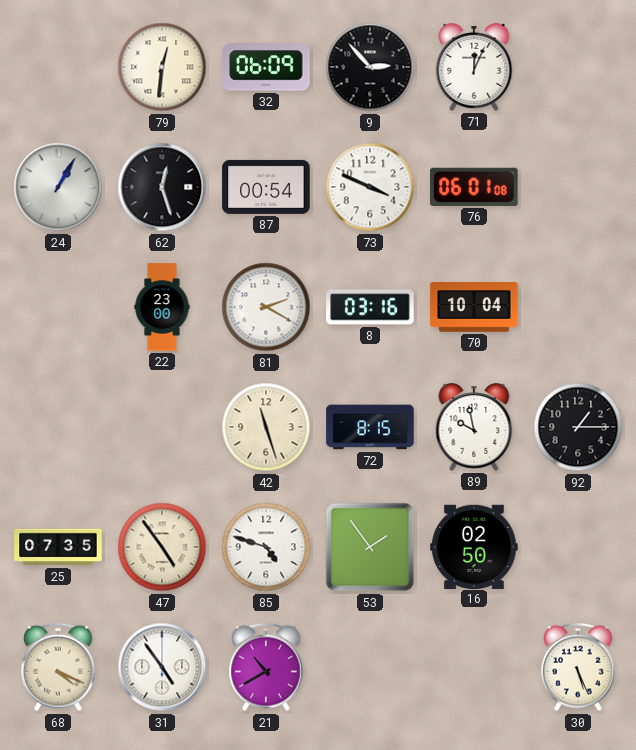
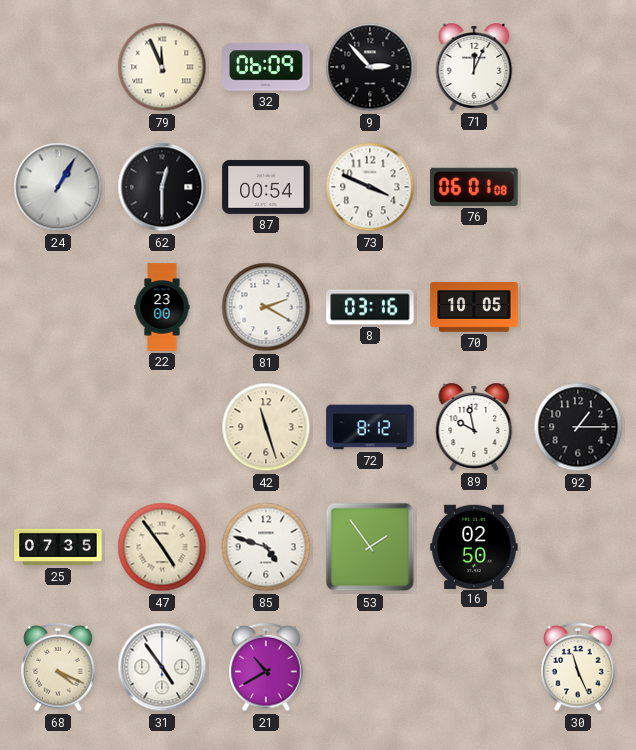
79: 12:31 -> 11:56 (162, 67)
62: 12:27 -> 12:30 (162, 187)
70: 10:04 -> 10:05 (474, 307)
72: 8:15 -> 8:12 (370, 427)
30: 5:26 -> 11:26 (578, 667)
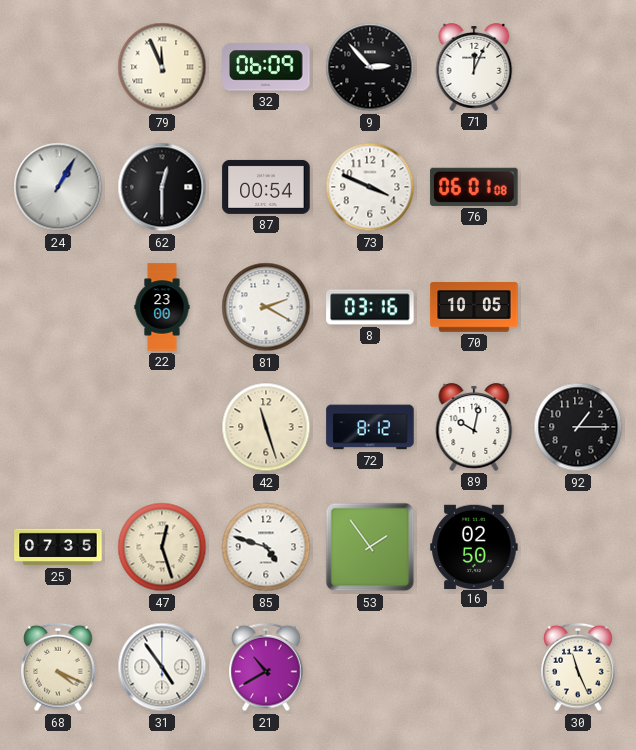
89: 9:58 -> 10:02 (474, 427)
47: 4:54 -> 12:27 (162, 547)
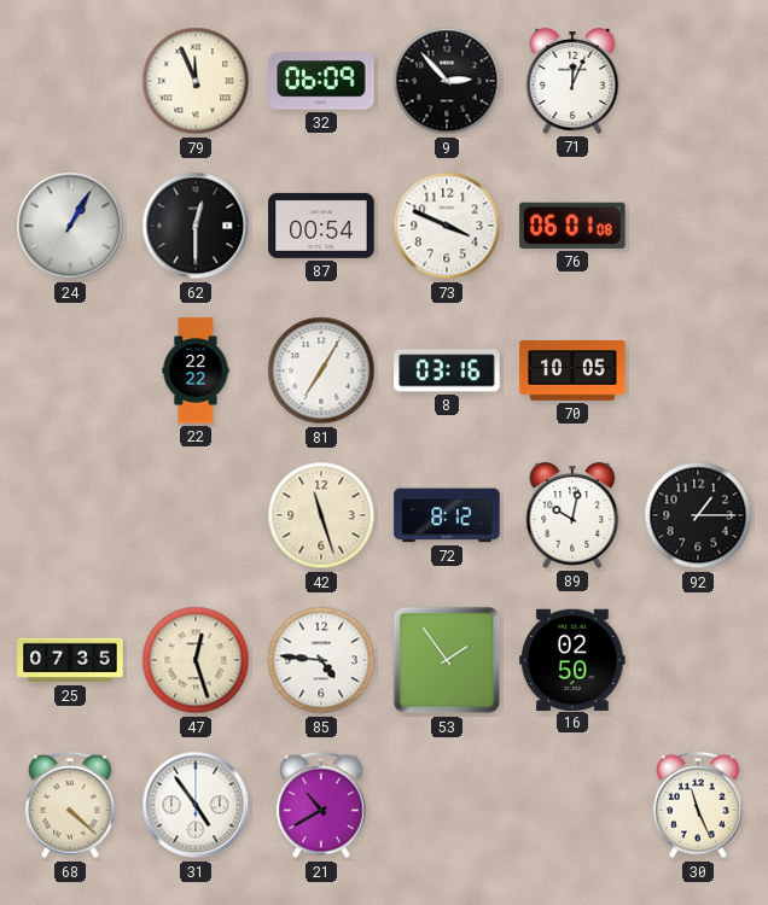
22: 23:00 -> 22:22 (196, 370)
81: 2:20 -> 7:05 (321, 370)
85: 4:48 -> 4:46 (321, 660)
68: 4:19 -> 4:22 (70, 805)
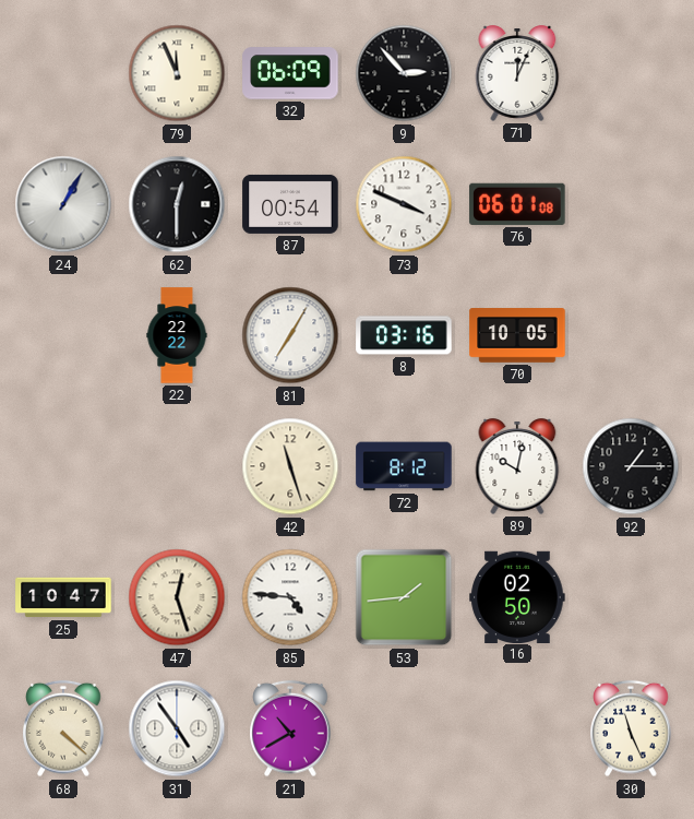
25: 07:35 -> 10:47 (63, 597)
53: 1:54 -> 1:44 (404, 597)
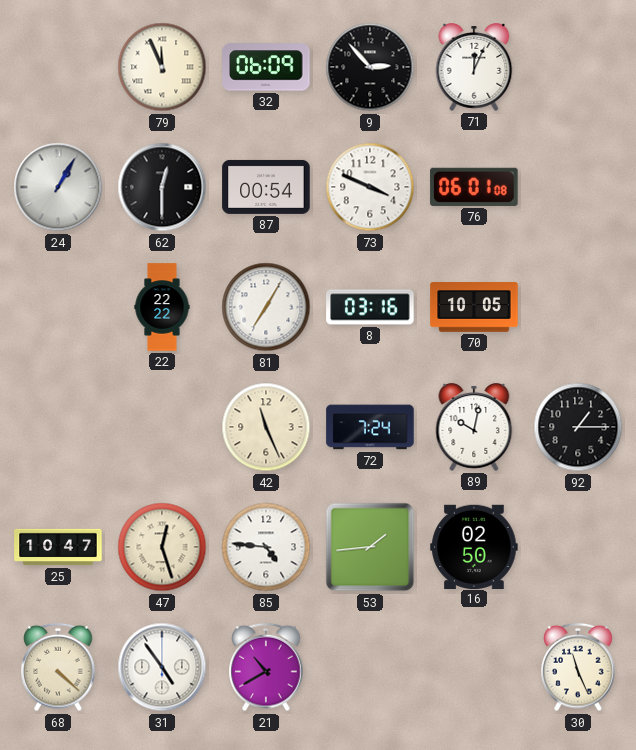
42: 11:27 -> 11:26 (266, 427)
72: 8:12 -> 7:24 (370, 427)
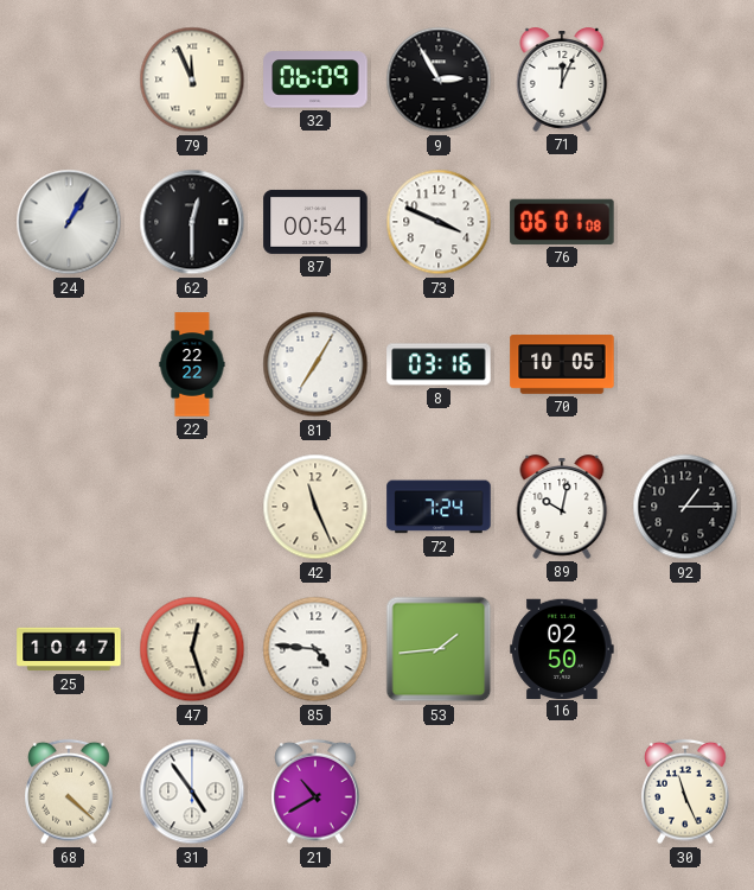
9: 2:53 -> 2:55 (439, 80)
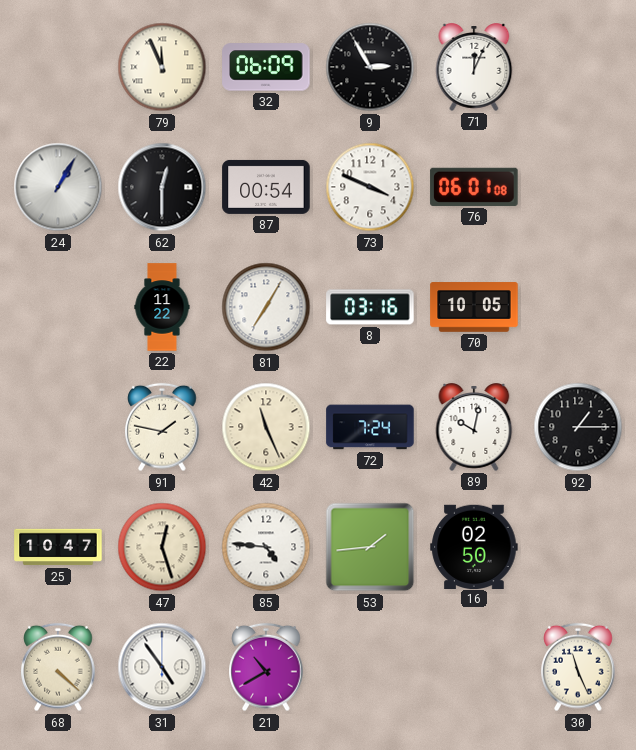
22: 22:22 -> 11:22 (162, 307)
91: none -> 1:47 (162, 427)
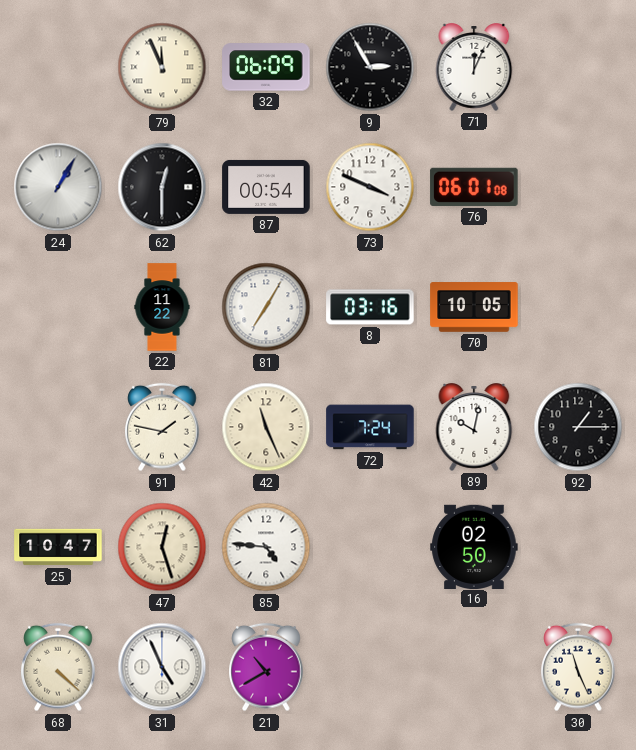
53: 1:44 -> none (370, 547)
31: 4:54 -> 4:56 (162, 667)
